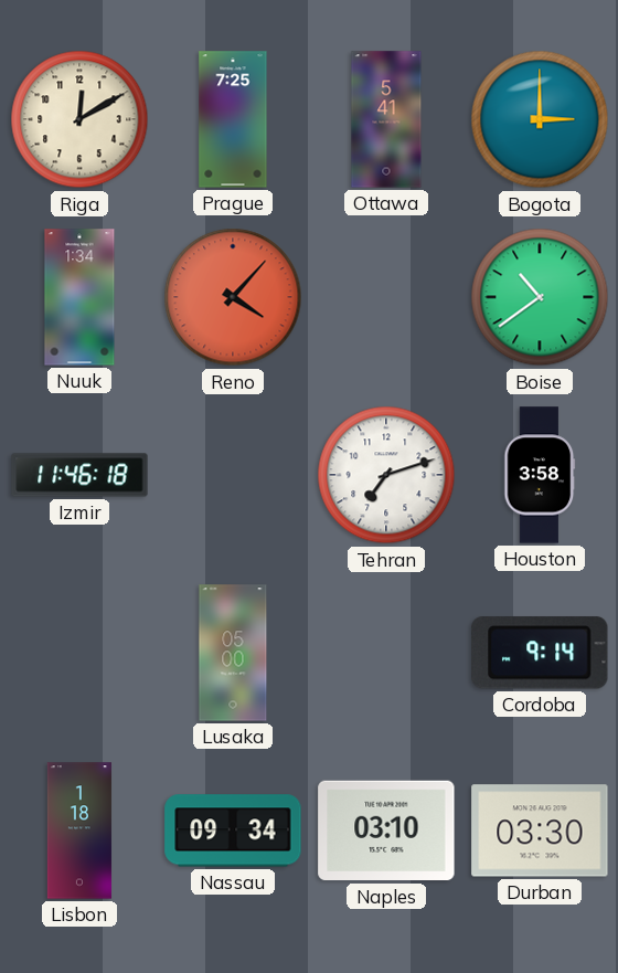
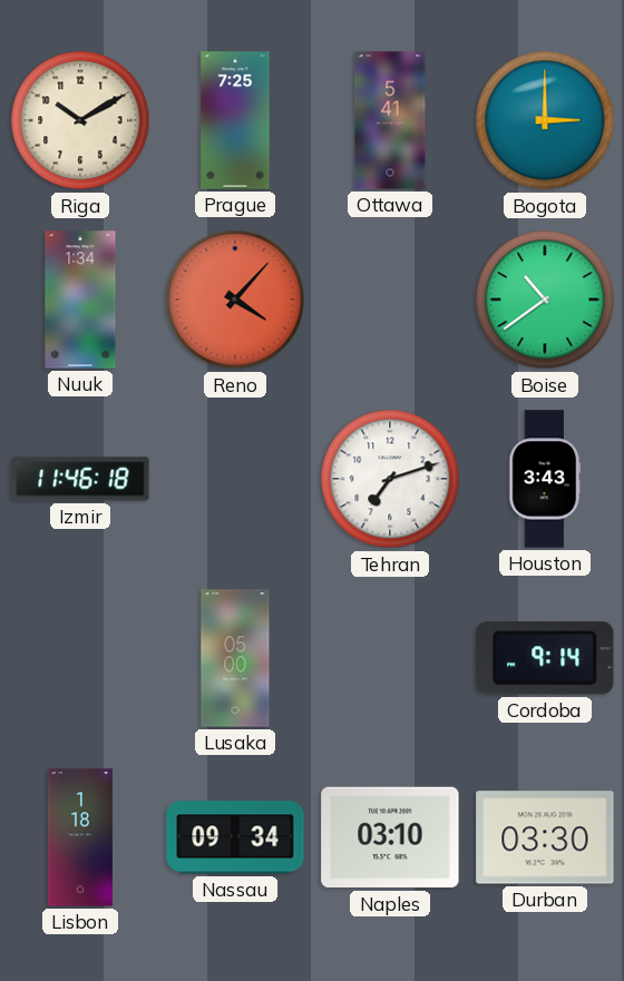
Riga: 12:10 -> 10:10 (80, 120)
Houston: 3:58 -> 3:43 (545, 479)
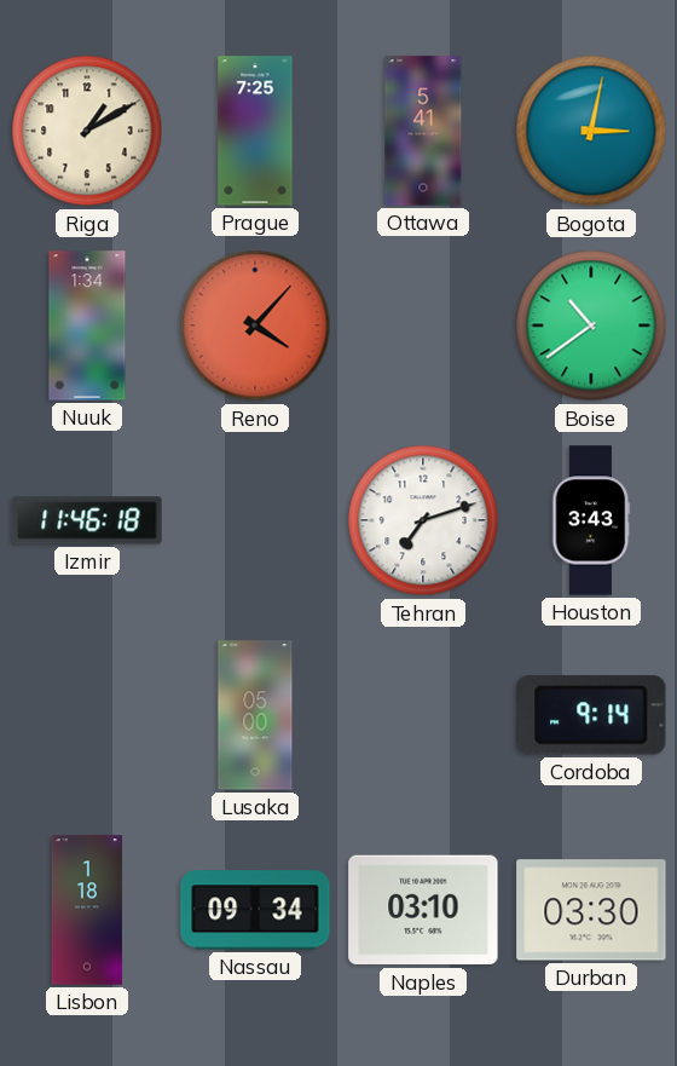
Riga: 10:10 -> 1:10 (87, 131)
Bogota: 3:00 -> 3:02 (591, 131)
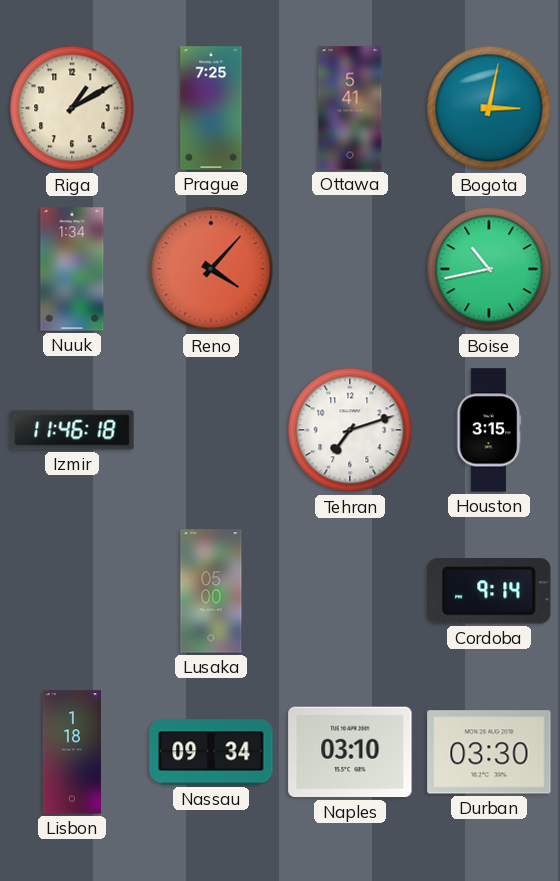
Boise: 10:39 -> 10:43 (489, 269)
Houston: 3:43 -> 3:15 (489, 430)
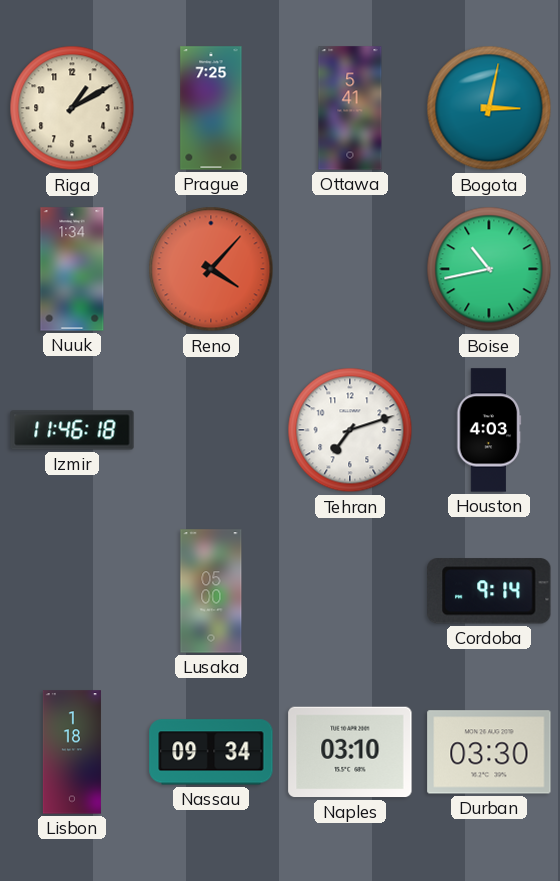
Houston: 3:15 -> 4:03 (489, 430)
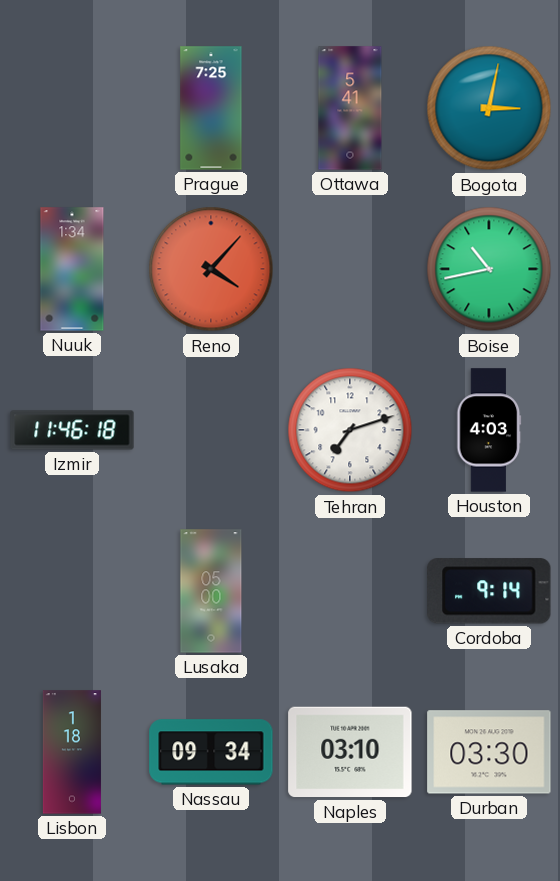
Riga: 1:10 -> none (72, 108)
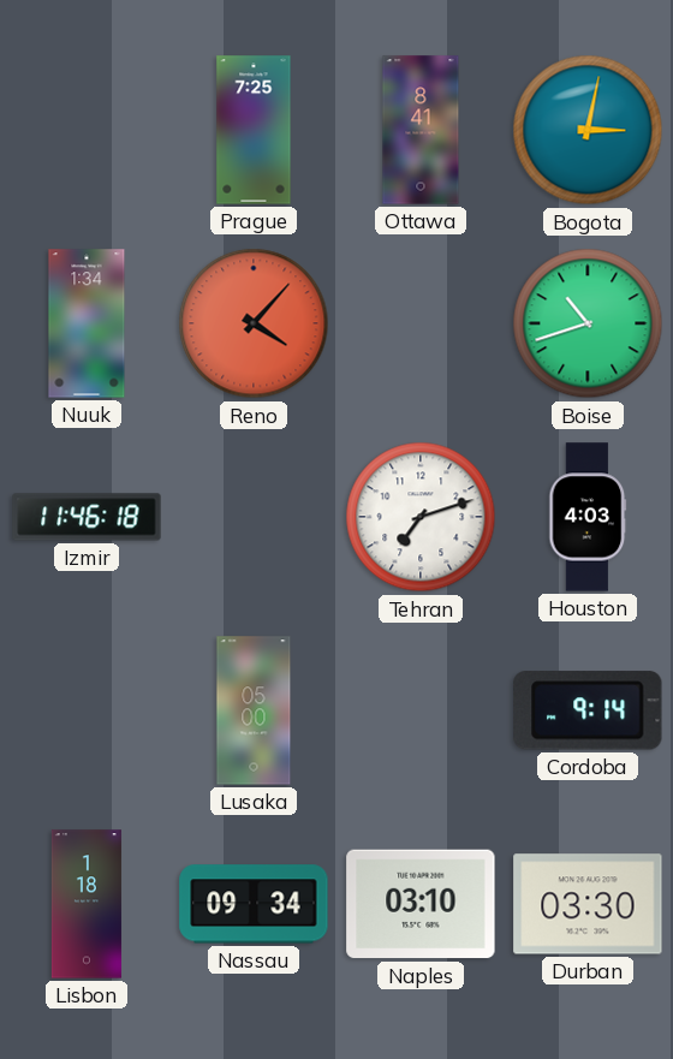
Ottawa: 5:41 -> 8:41 (421, 130)
Boise: 10:43 -> 10:42 (588, 323)
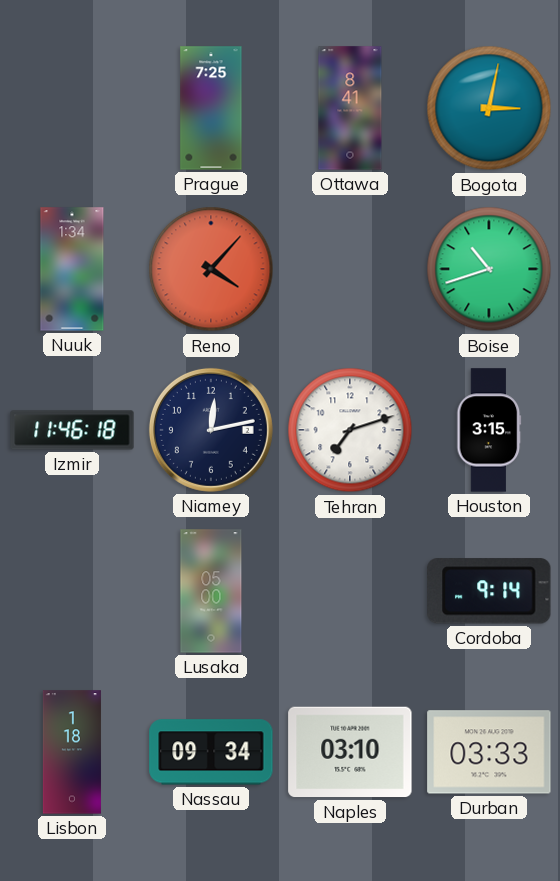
Niamey: none -> 12:13 (211, 430)
Houston: 4:03 -> 3:15 (489, 430)
Durban: 03:30 -> 03:33 (489, 752)
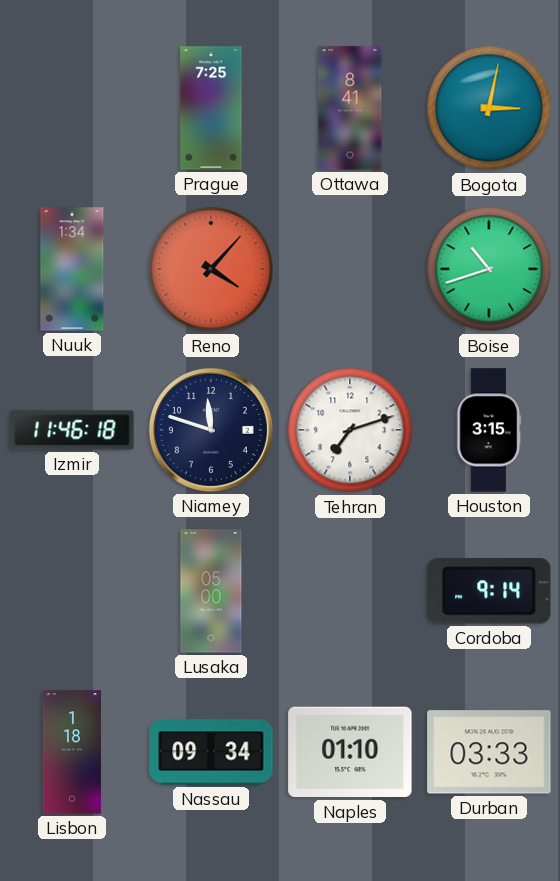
Niamey: 12:13 -> 11:48 (211, 430)
Naples: 03:10 -> 01:10 (350, 752)
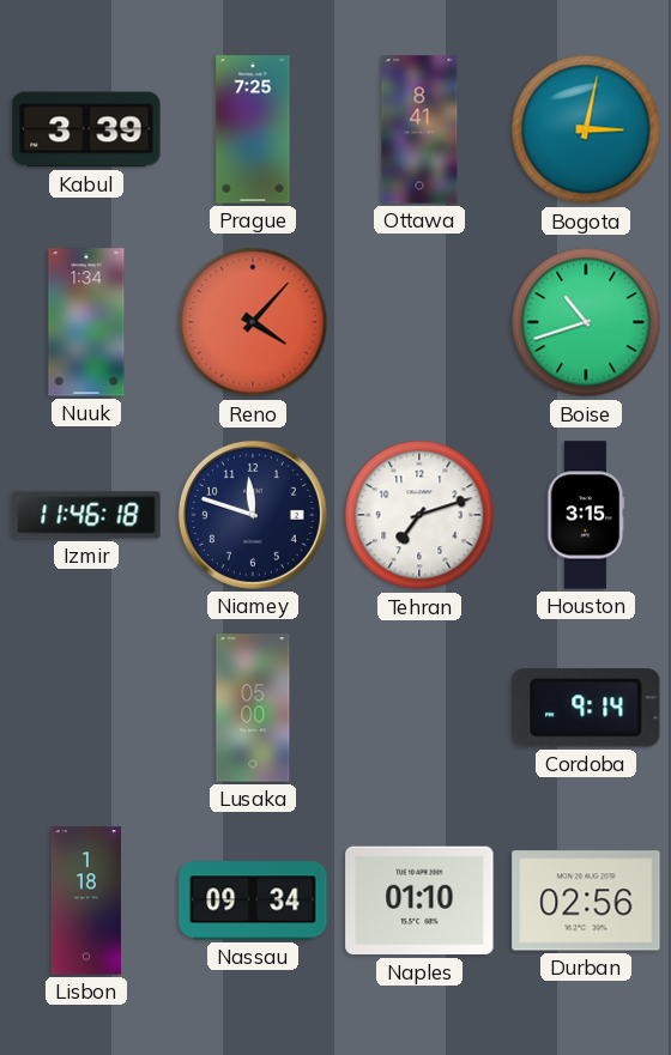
Kabul: none -> 3:39 (86, 129)
Durban: 03:33 -> 02:56 (586, 901)
